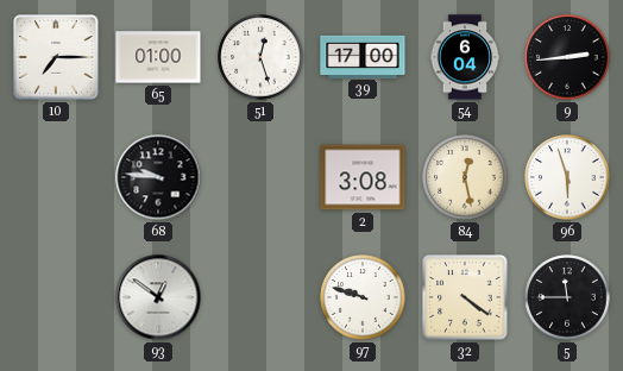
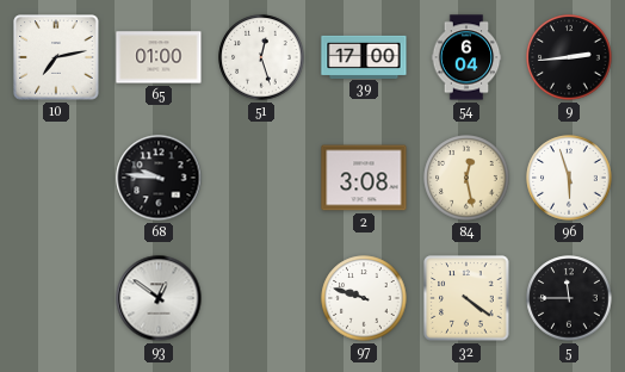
10: 7:15 -> 7:13 (56, 57)
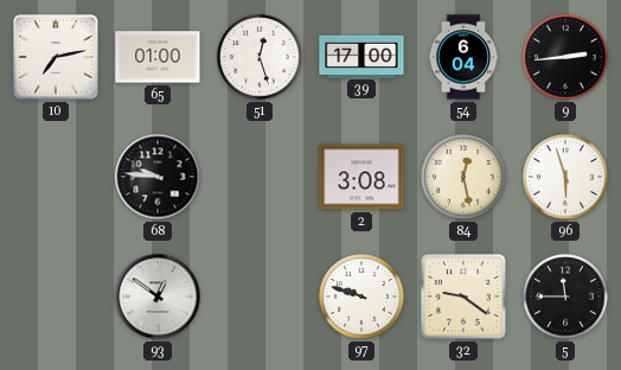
32: 4:21 -> 9:21 (463, 296)
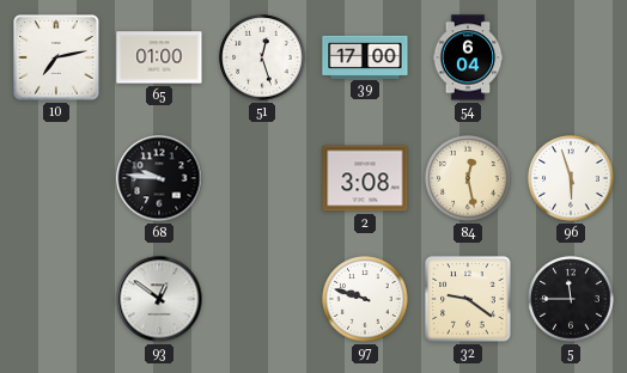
9: 2:44 -> none (565, 57)
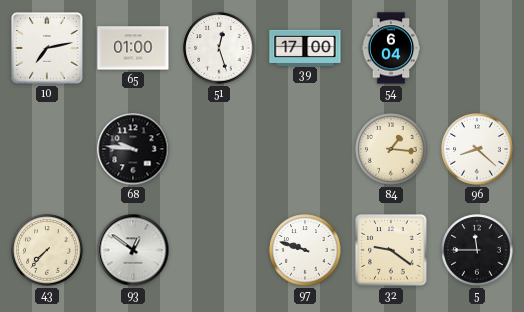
2: 3:08 -> none (365, 178)
84: 12:28 -> 1:16 (391, 149)
96: 5:57 -> 8:22 (477, 149)
43: none -> 7:37 (47, 250)
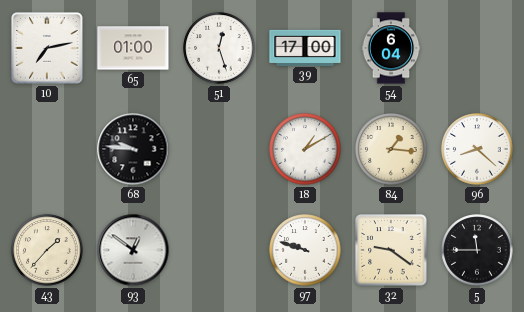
18: none -> 1:10 (305, 149)
43: 7:37 -> 1:37 (47, 250)
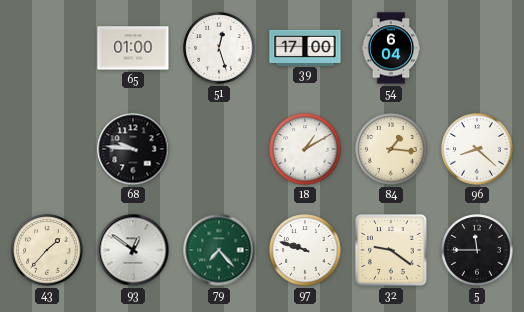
10: 7:13 -> none (47, 48)
79: none -> 7:23 (219, 250)
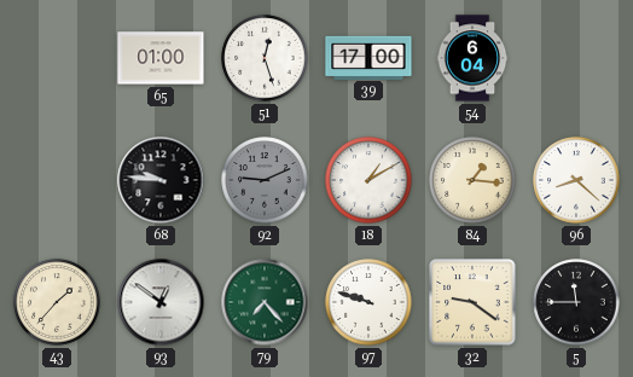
92: none -> 9:11 (265, 180)
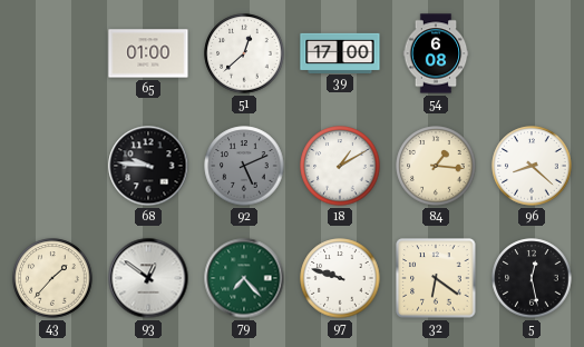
51: 12:27 -> 12:38 (244, 53)
54: 6:04 -> 6:08 (436, 53)
92: 9:11 -> 5:11 (244, 166)
32: 9:21 -> 6:21 (436, 278)
5: 11:45 -> 12:28 (532, 278)
